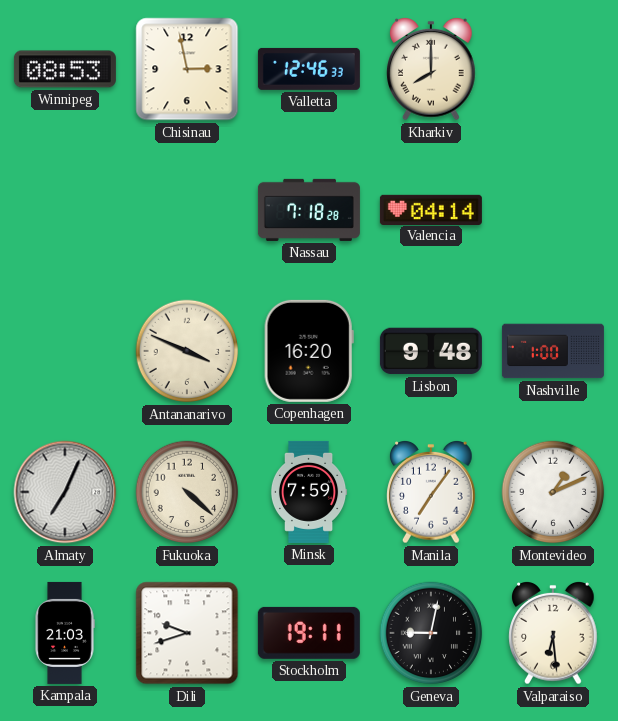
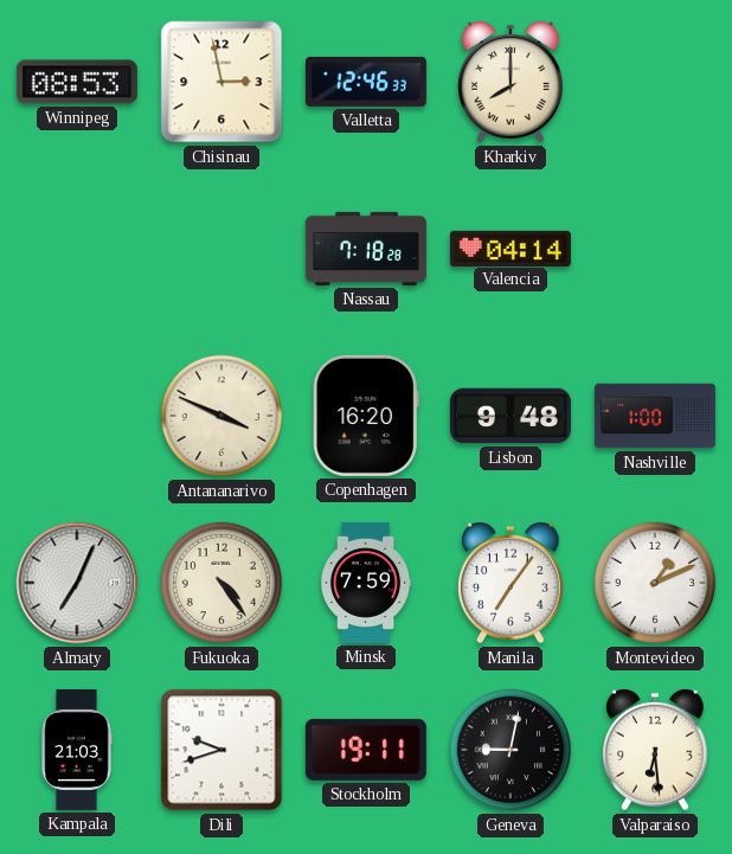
Fukuoka: 4:22 -> 4:24 (221, 583)
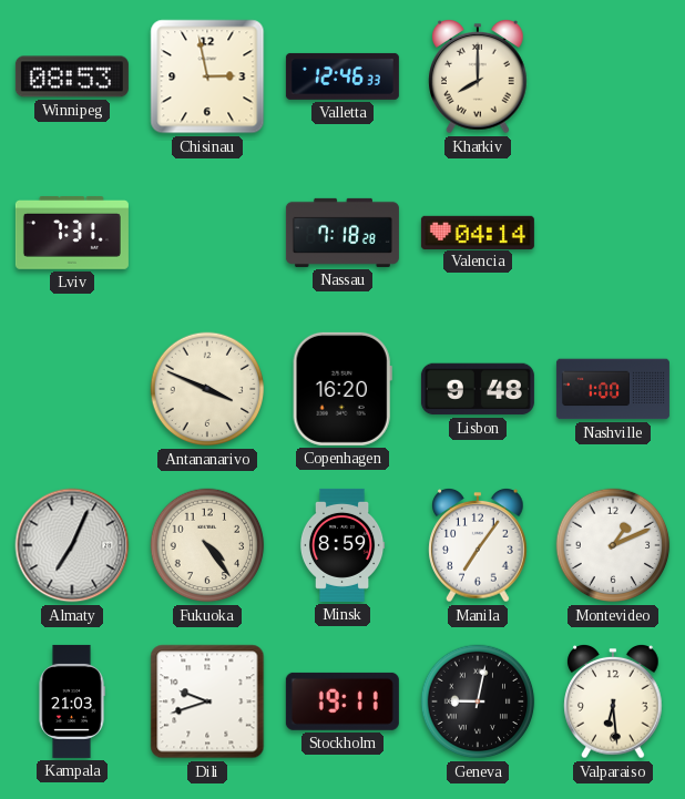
Lviv: none -> 7:31 (72, 234)
Minsk: 7:59 -> 8:59 (343, 545)
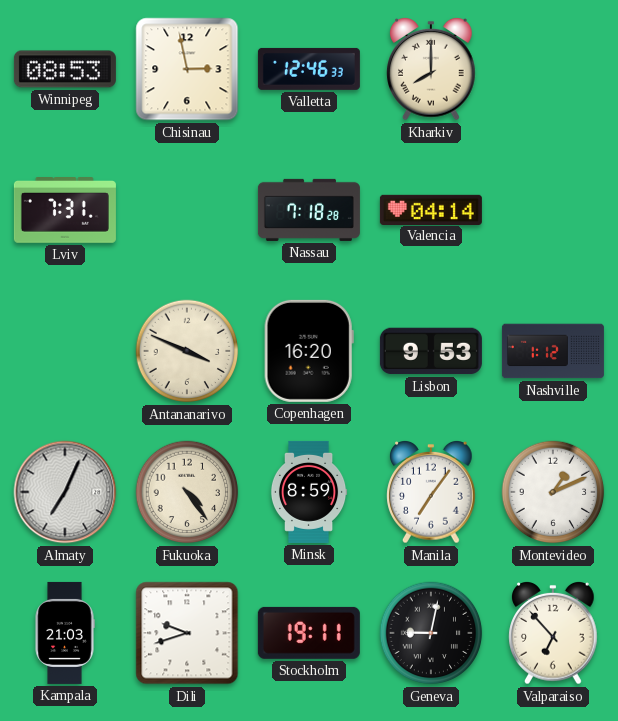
Lisbon: 9:48 -> 9:53 (431, 351)
Nashville: 1:00 -> 1:12 (553, 351)
Valparaiso: 6:29 -> 6:53 (553, 634)
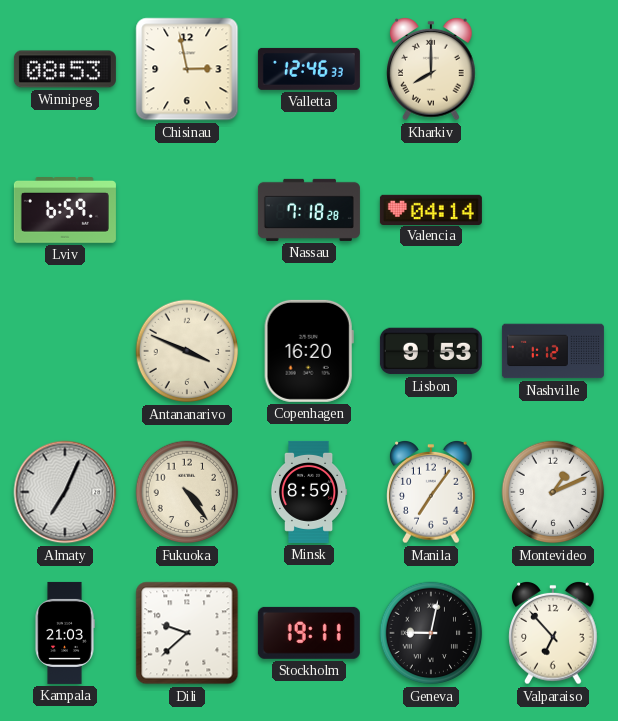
Lviv: 7:31 -> 6:59 (65, 211)
Dili: 9:42 -> 9:38 (187, 633)
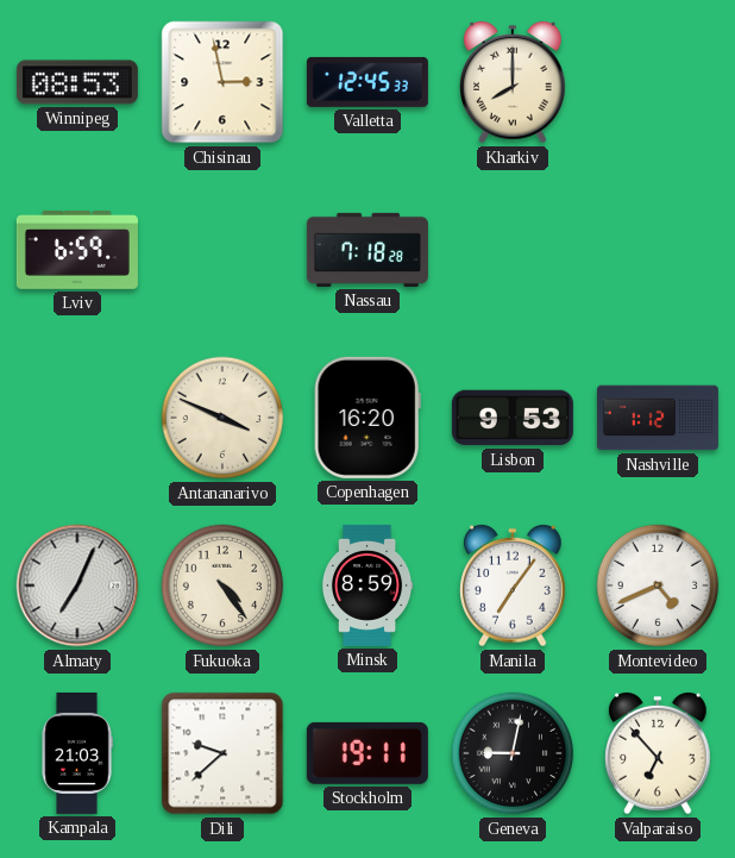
Valletta: 12:46 -> 12:45 (367, 82)
Valencia: 04:14 -> none (431, 209)
Montevideo: 1:11 -> 4:41 (658, 585)
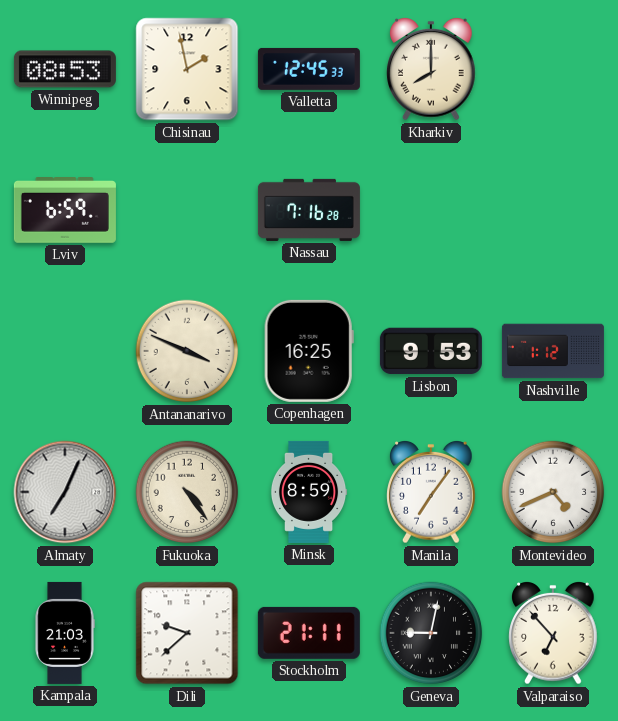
Chisinau: 2:58 -> 1:58 (187, 69)
Nassau: 7:18 -> 7:16 (309, 210)
Copenhagen: 16:20 -> 16:25 (309, 351)
Stockholm: 19:11 -> 21:11 (309, 633)
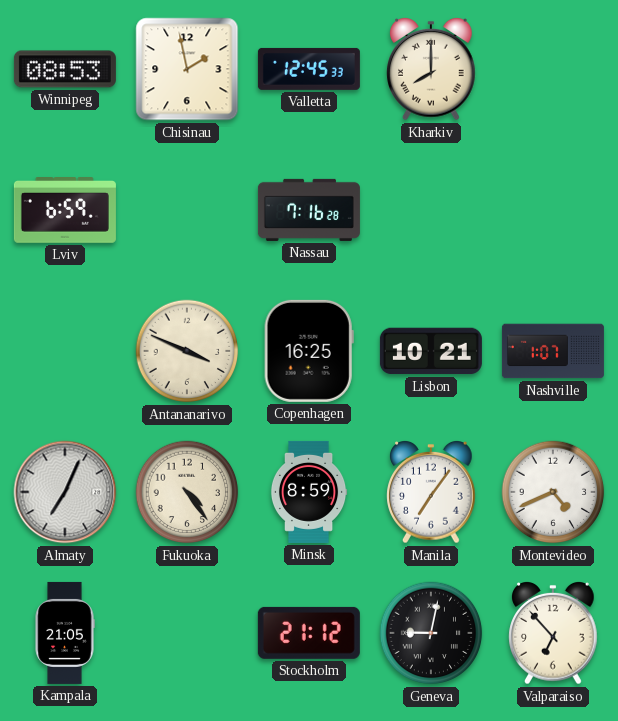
Lisbon: 9:53 -> 10:21 (431, 351)
Nashville: 1:12 -> 1:07 (553, 351)
Kampala: 21:03 -> 21:05 (65, 633)
Dili: 9:38 -> none (187, 633)
Stockholm: 21:11 -> 21:12 (309, 633)
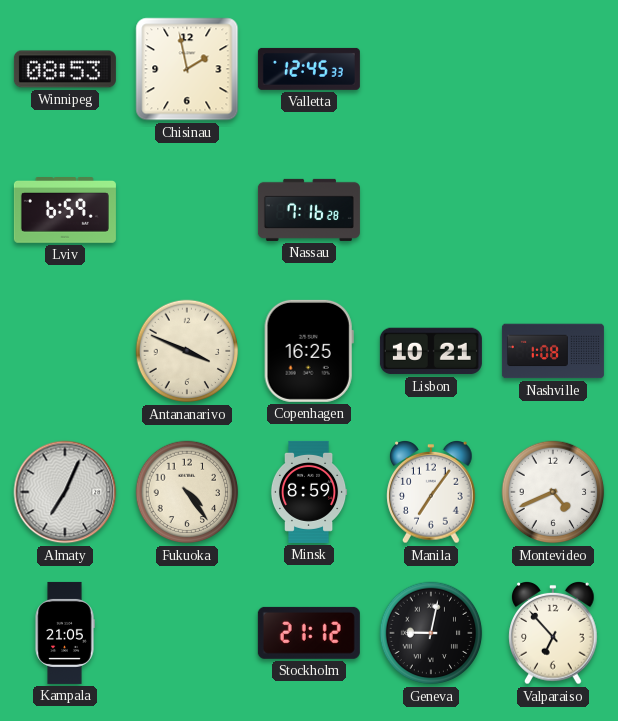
Kharkiv: 8:00 -> none (431, 70)
Nashville: 1:07 -> 1:08 (553, 351)
